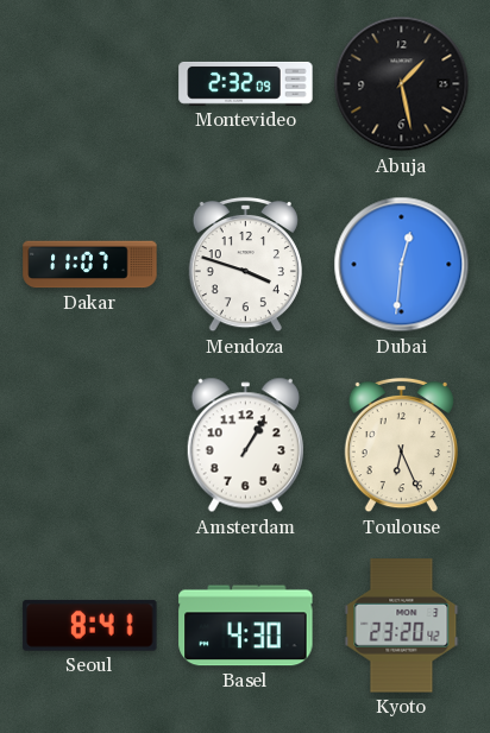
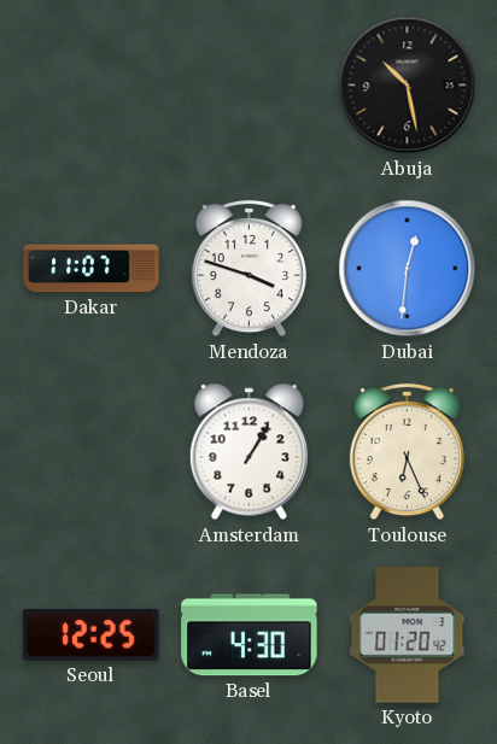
Montevideo: 2:32 -> none (246, 83)
Abuja: 1:28 -> 10:28 (408, 86)
Seoul: 8:41 -> 12:25 (92, 634)
Kyoto: 23:20 -> 01:20 (408, 635)
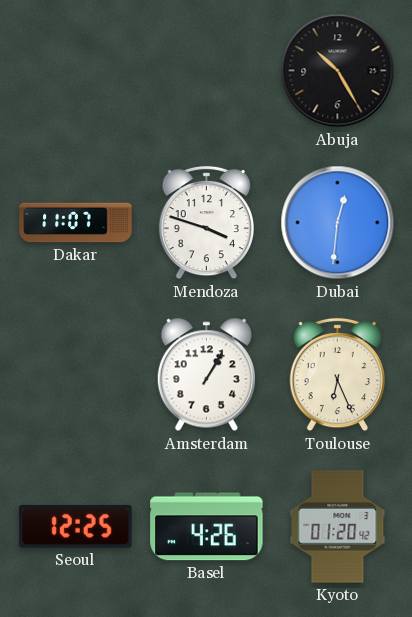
Abuja: 10:28 -> 10:25 (338, 71)
Basel: 4:30 -> 4:26 (207, 527)
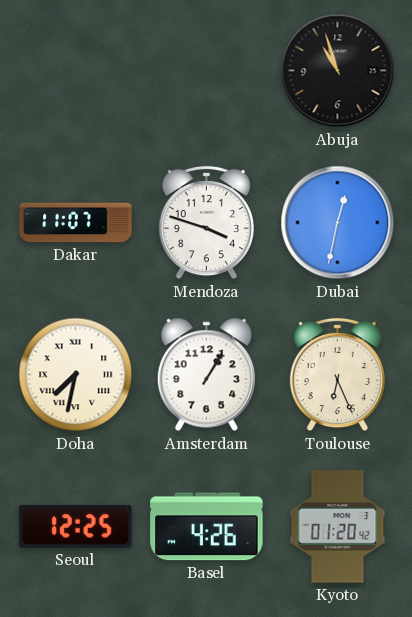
Abuja: 10:25 -> 10:57 (338, 71)
Dubai: 12:31 -> 12:32 (338, 223)
Doha: none -> 7:32 (76, 375)
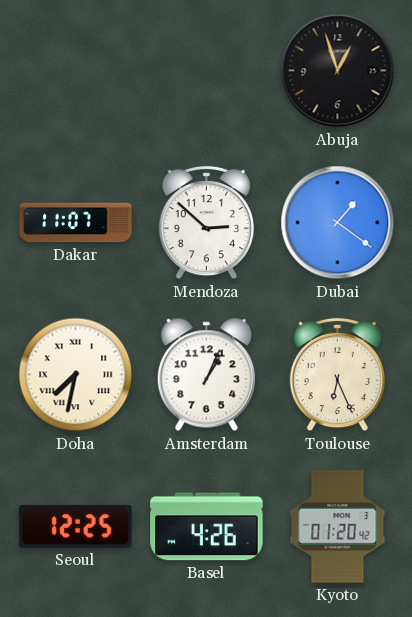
Abuja: 10:57 -> 12:57 (338, 71)
Mendoza: 3:48 -> 2:52 (206, 223)
Dubai: 12:32 -> 1:21 (338, 223)
Amsterdam: 1:05 -> 1:04 (206, 375)
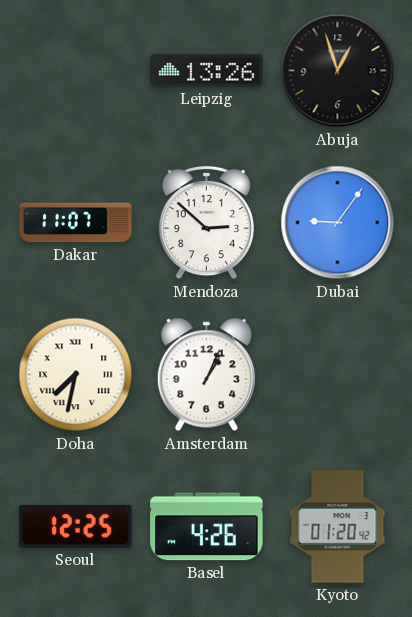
Leipzig: none -> 13:26 (207, 71)
Dubai: 1:21 -> 9:06 (338, 223)
Toulouse: 6:26 -> none (337, 375)
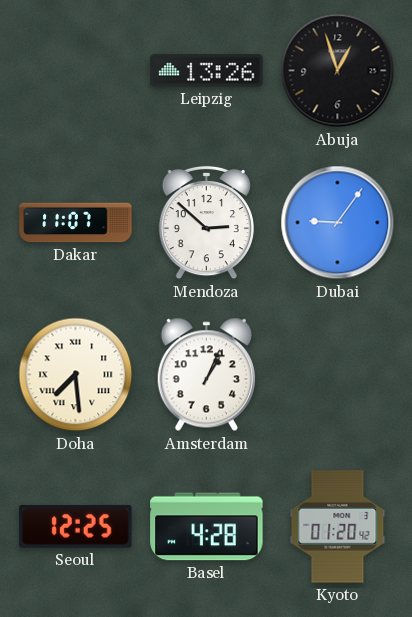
Doha: 7:32 -> 7:29 (76, 375)
Basel: 4:26 -> 4:28 (207, 527)
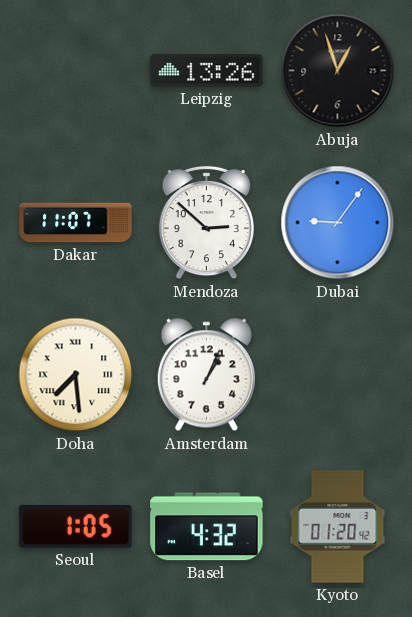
Seoul: 12:25 -> 1:05 (76, 526)
Basel: 4:28 -> 4:32 (207, 527)
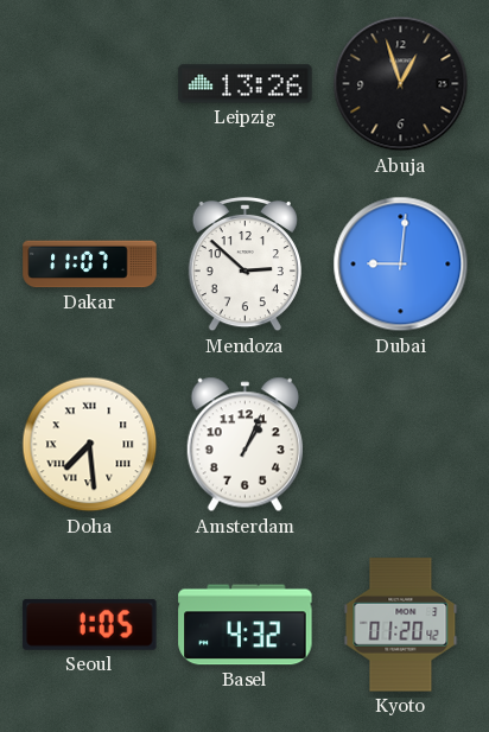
Dubai: 9:06 -> 9:01 (401, 265)
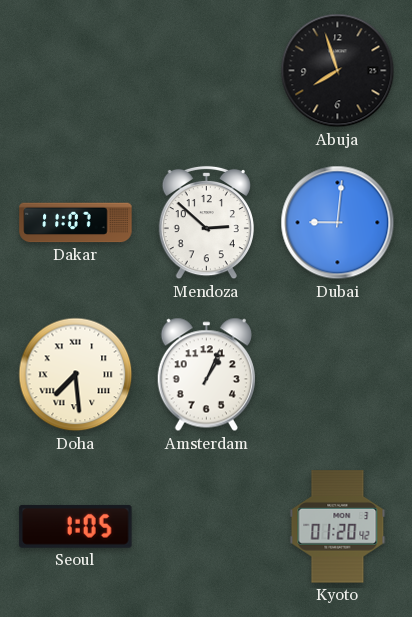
Leipzig: 13:26 -> none (246, 84)
Abuja: 12:57 -> 7:57 (338, 71)
Basel: 4:32 -> none (246, 625)
